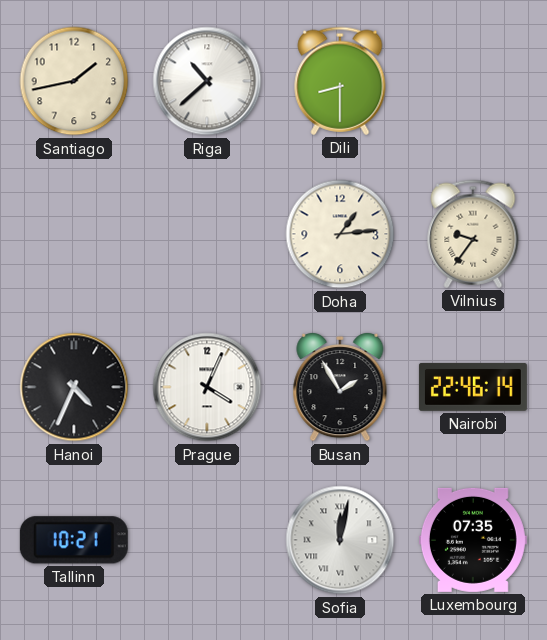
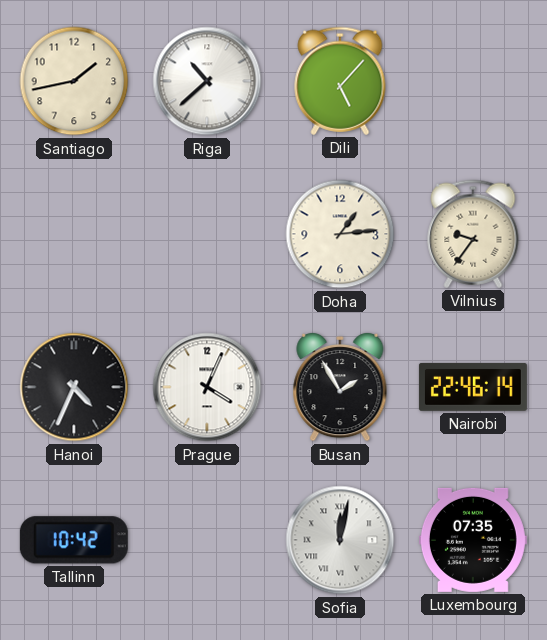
Dili: 8:30 -> 5:07 (340, 81)
Tallinn: 10:21 -> 10:42 (74, 540)
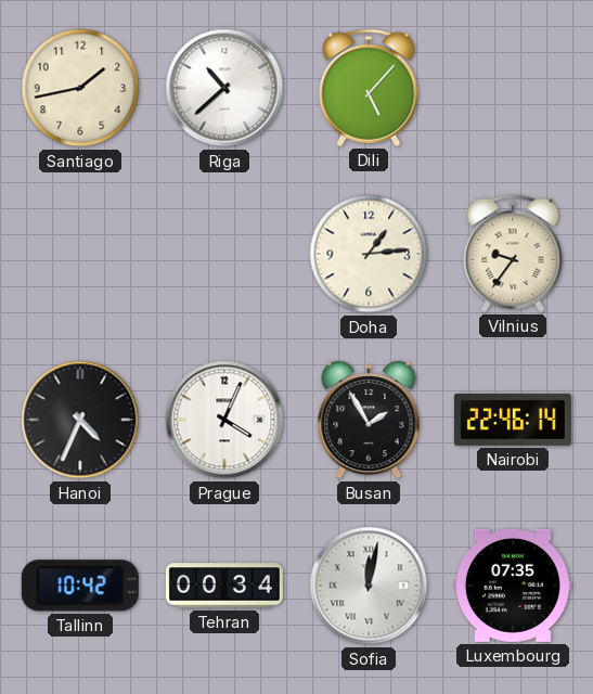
Tehran: none -> 00:34 (224, 586)
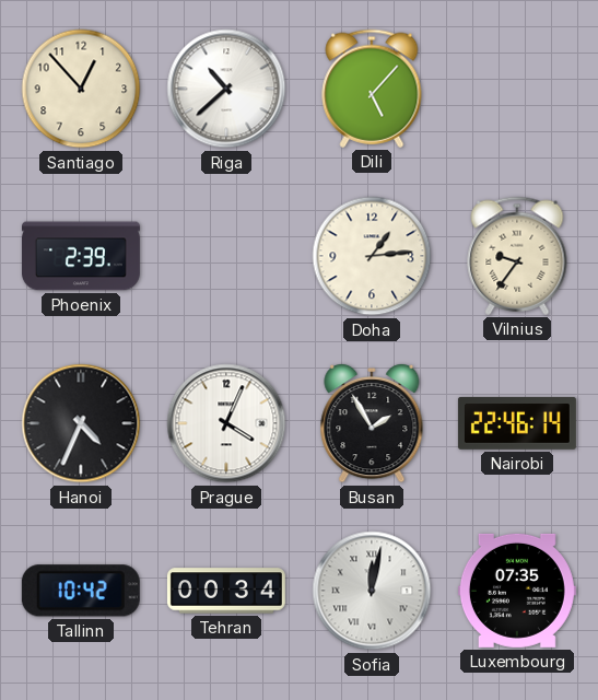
Santiago: 1:43 -> 12:53 (81, 89)
Phoenix: none -> 2:39 (81, 256)
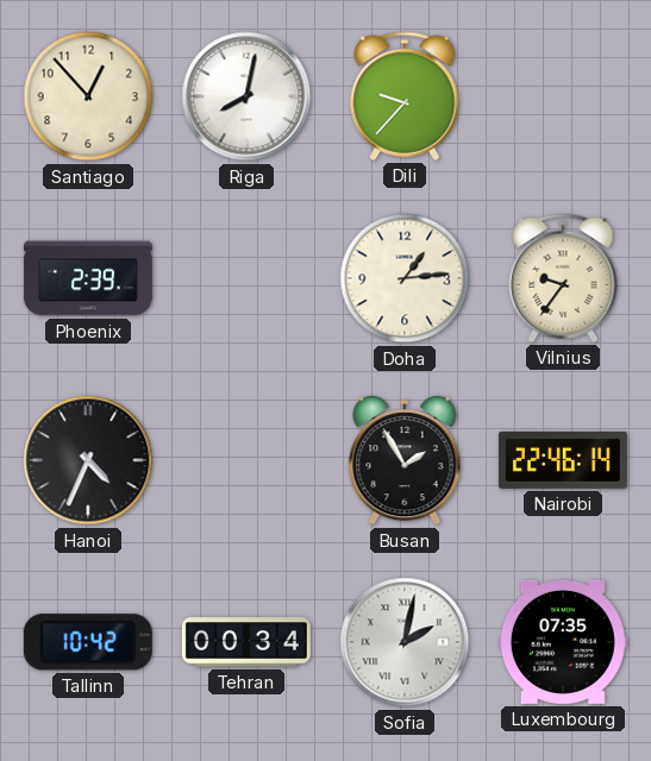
Riga: 10:38 -> 8:02 (246, 96)
Dili: 5:07 -> 9:37 (405, 96)
Prague: 4:04 -> none (226, 423)
Sofia: 12:02 -> 2:02 (405, 642)
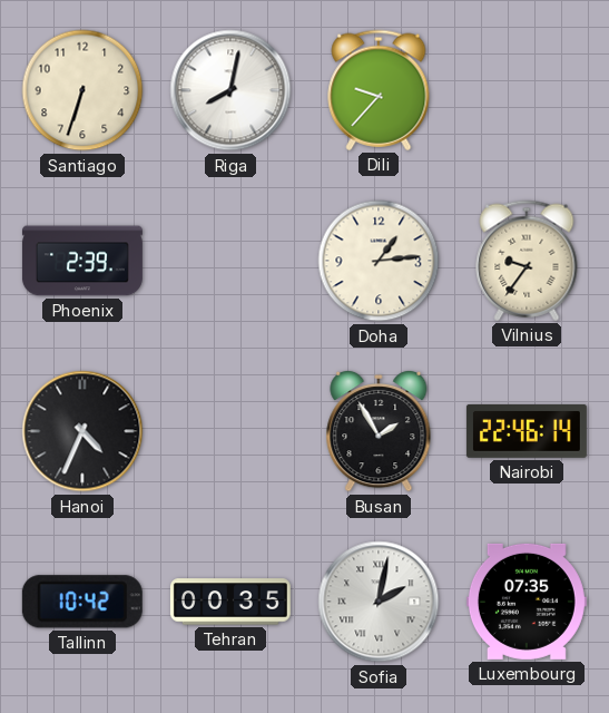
Santiago: 12:53 -> 6:33 (82, 90)
Tehran: 00:34 -> 00:35 (230, 602)
